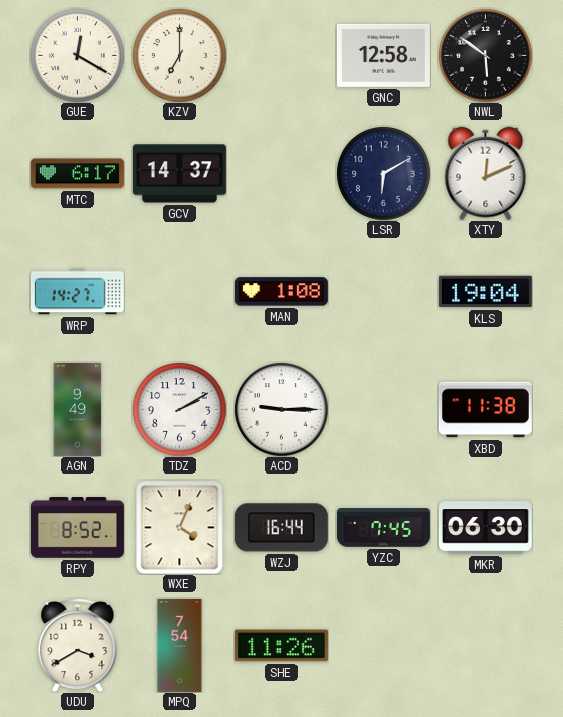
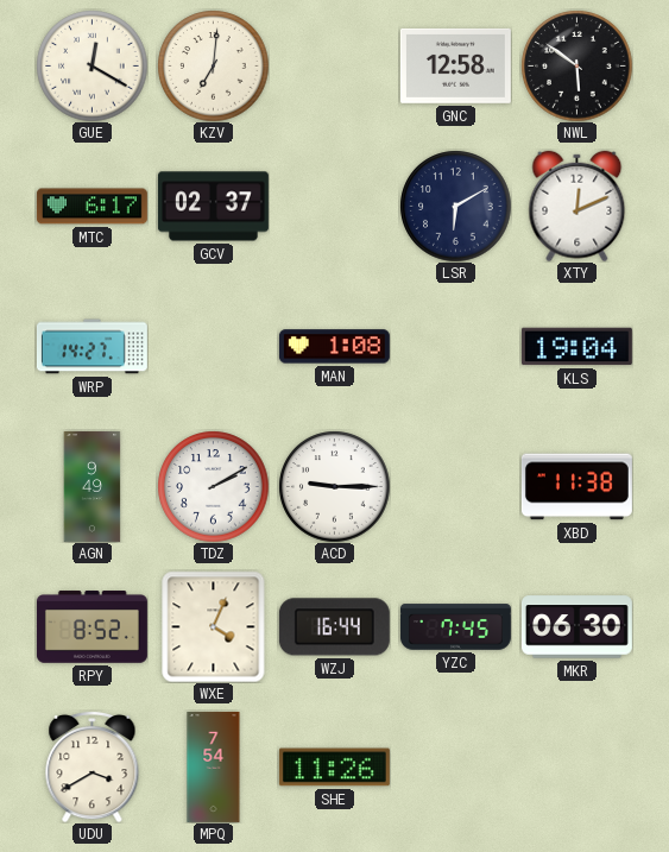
KZV: 7:00 -> 7:01 (213, 65)
GCV: 14:37 -> 02:37 (213, 207)
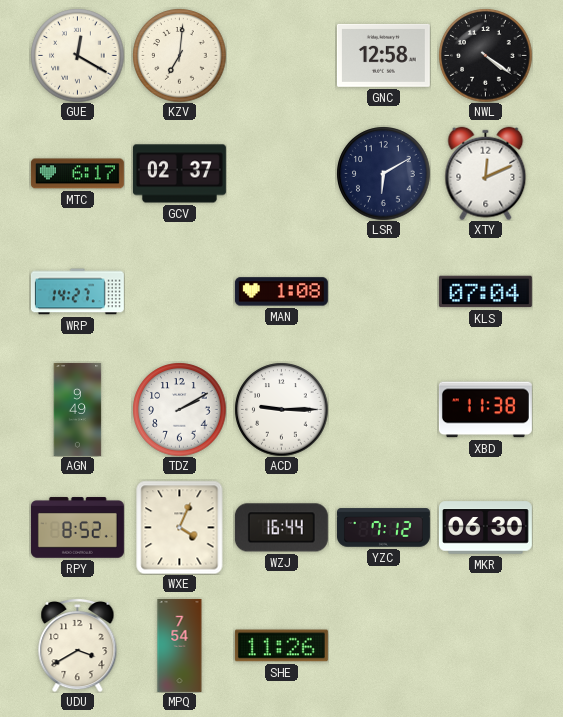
NWL: 5:51 -> 4:21 (485, 55)
KLS: 19:04 -> 07:04 (485, 292)
YZC: 7:45 -> 7:12 (383, 528)
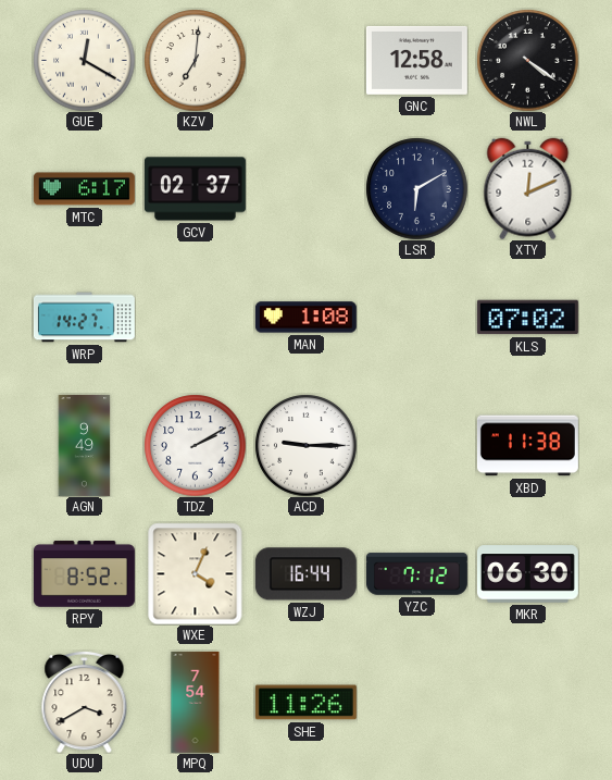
KLS: 07:04 -> 07:02 (527, 318)
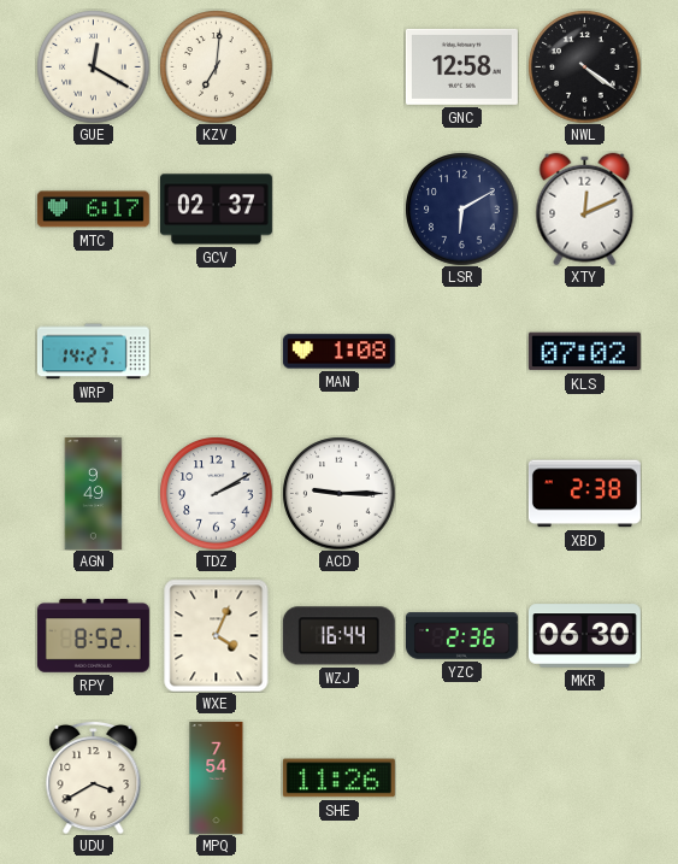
XBD: 11:38 -> 2:38 (584, 494)
YZC: 7:12 -> 2:36 (461, 636)
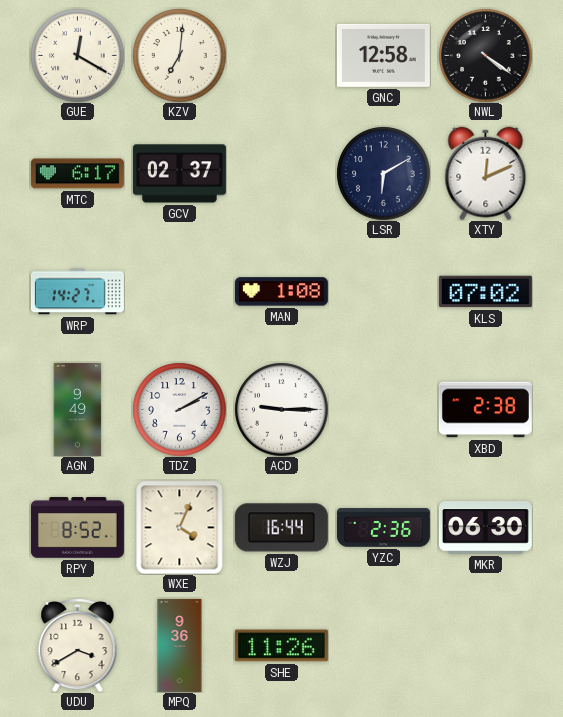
MPQ: 7:54 -> 9:36 (180, 645)
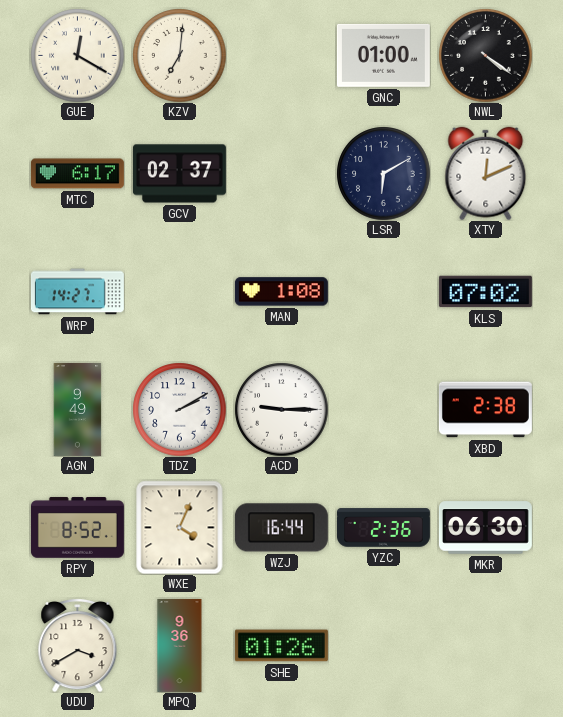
GNC: 12:58 -> 01:00 (383, 55)
SHE: 11:26 -> 01:26 (281, 646)
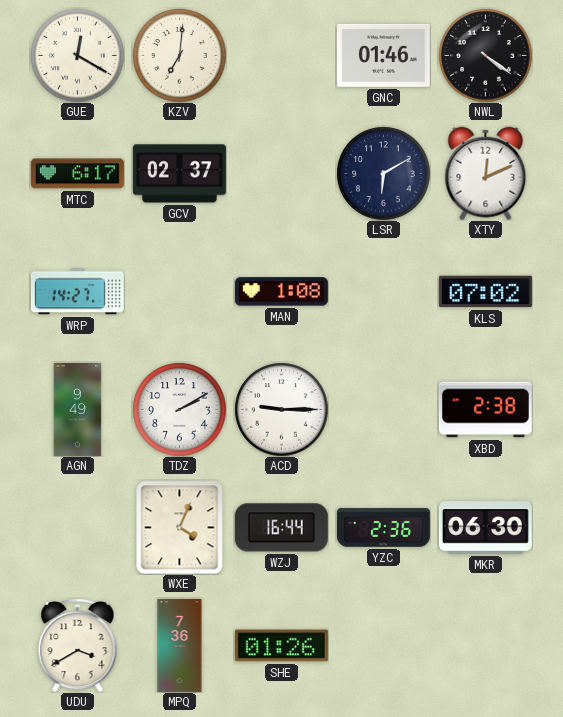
GNC: 01:00 -> 01:46 (383, 55)
RPY: 8:52 -> none (77, 528)
MPQ: 9:36 -> 7:36 (180, 645)
